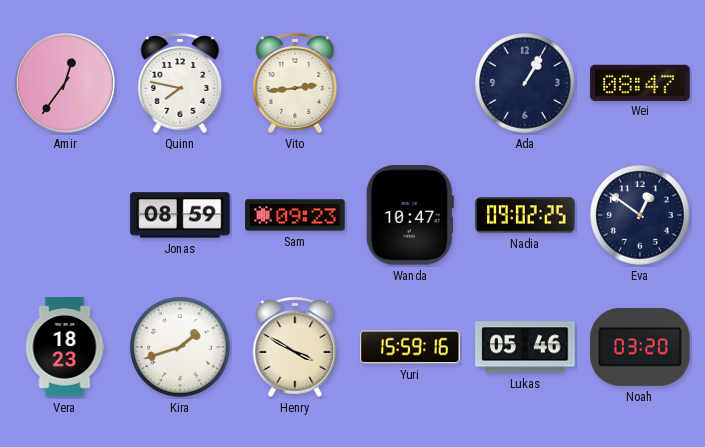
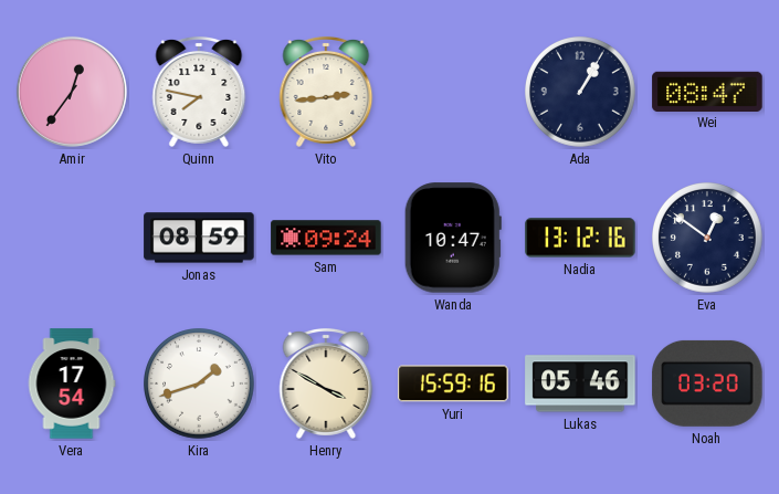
Sam: 09:23 -> 09:24 (326, 238)
Nadia: 09:02 -> 13:12 (580, 238)
Vera: 18:23 -> 17:54 (72, 383)
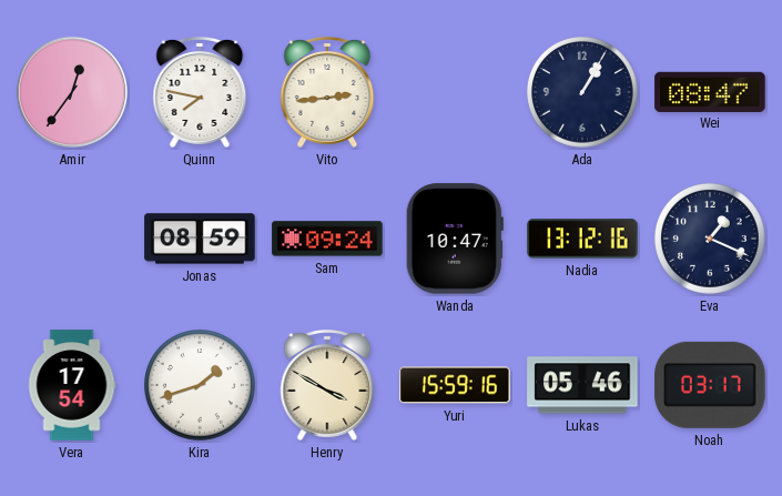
Eva: 12:51 -> 1:19 (711, 240)
Noah: 03:20 -> 03:17 (710, 385)
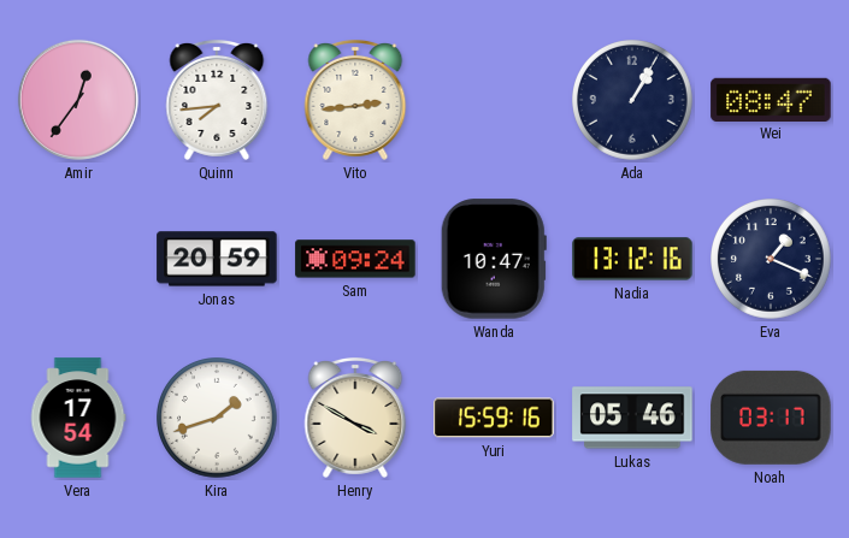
Quinn: 7:47 -> 7:44 (217, 100)
Jonas: 08:59 -> 20:59 (217, 259)
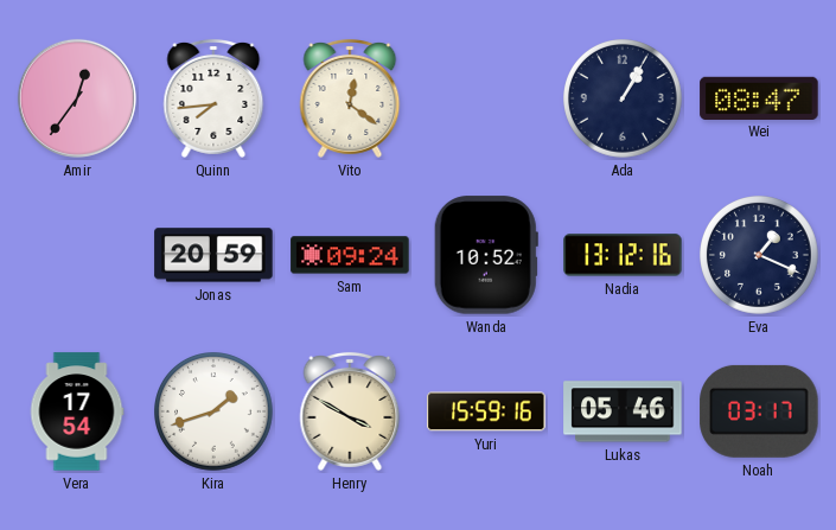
Vito: 2:44 -> 12:21 (350, 98)
Wanda: 10:47 -> 10:52 (486, 255)
